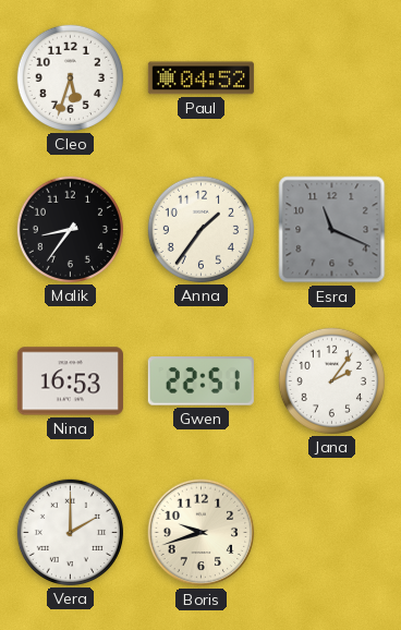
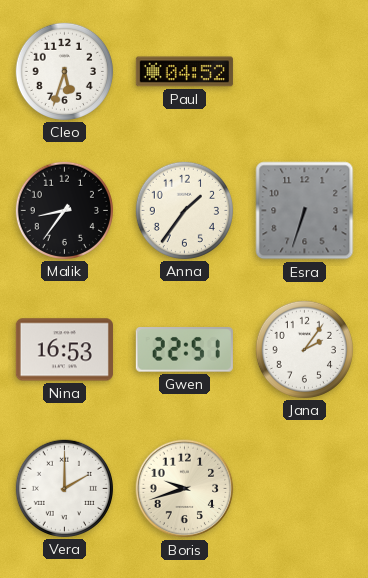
Esra: 11:19 -> 6:33 (305, 211)
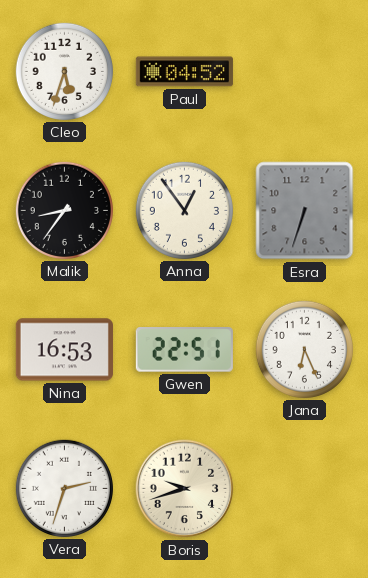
Anna: 1:36 -> 12:54 (184, 210)
Jana: 2:06 -> 6:26 (304, 349)
Vera: 2:00 -> 2:33 (64, 488)
